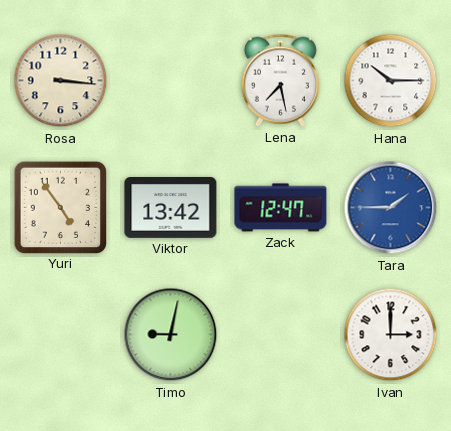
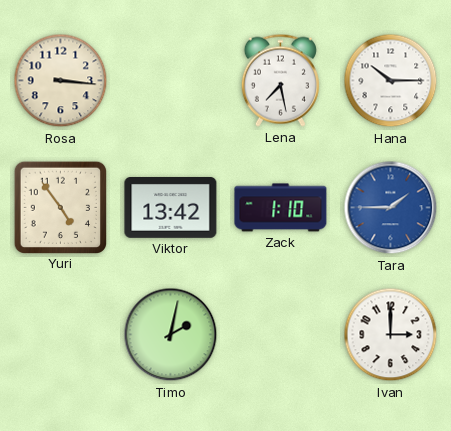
Zack: 12:47 -> 1:10 (281, 208)
Timo: 9:02 -> 2:02 (171, 335)
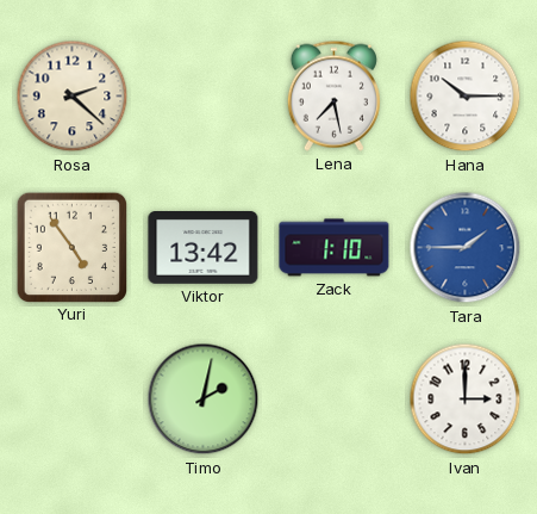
Rosa: 3:16 -> 2:22 (73, 97)
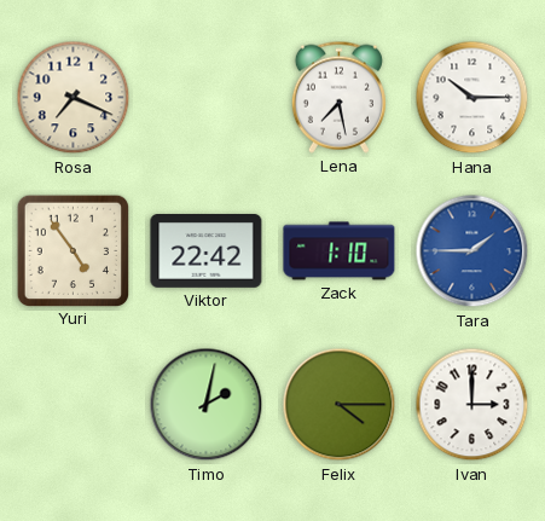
Rosa: 2:22 -> 7:19 (74, 98)
Viktor: 13:42 -> 22:42 (207, 251)
Felix: none -> 4:15 (340, 405)
